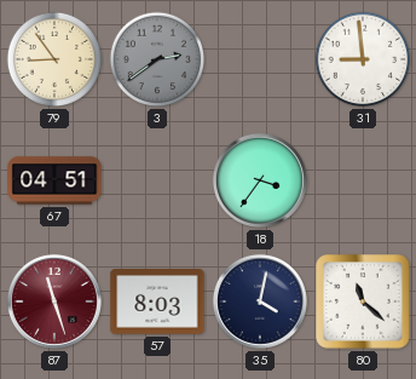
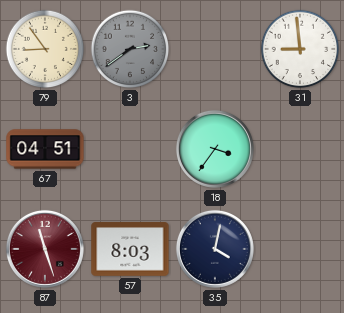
80: 11:22 -> none (363, 302)
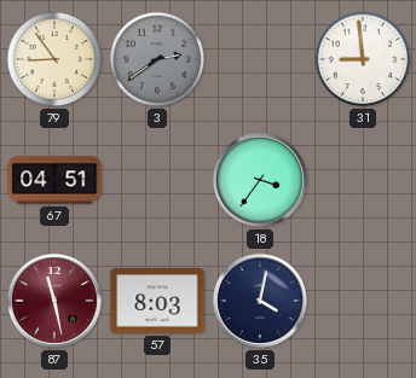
87: 11:27 -> 11:28 (54, 301)
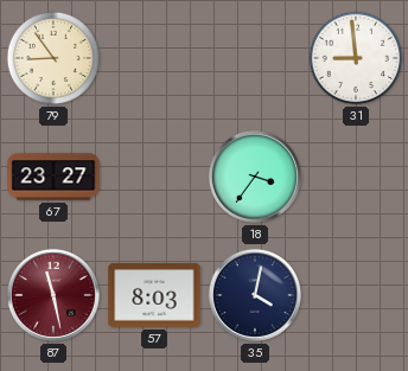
3: 2:39 -> none (157, 59)
67: 04:51 -> 23:27 (53, 177)
